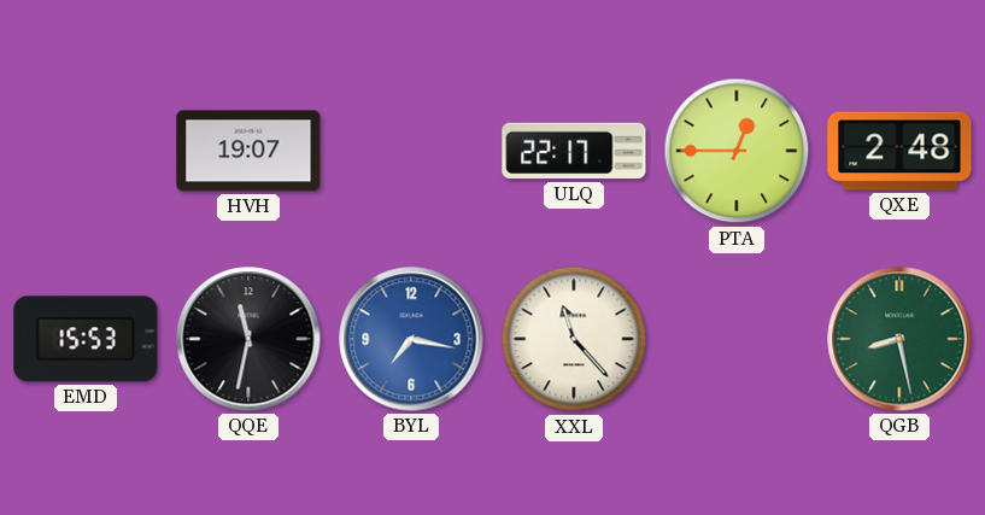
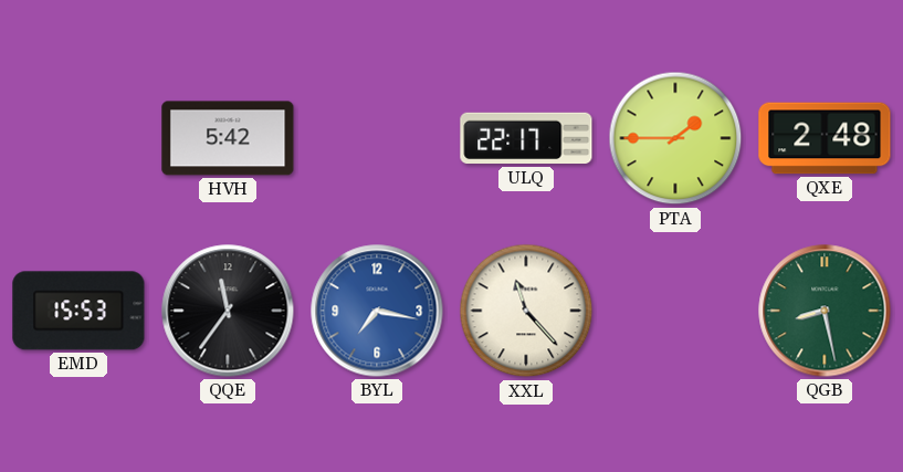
HVH: 19:07 -> 5:42 (228, 138)
PTA: 12:45 -> 1:45 (675, 138)
QQE: 11:32 -> 11:36 (228, 311)
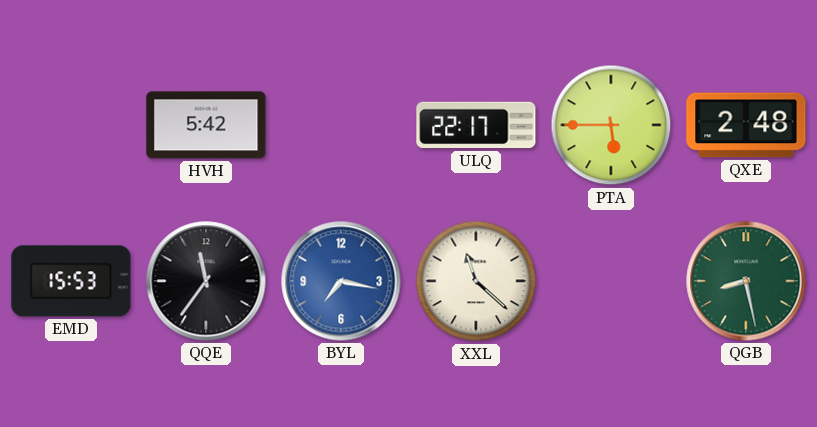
PTA: 1:45 -> 5:45 (611, 125)
XXL: 11:23 -> 11:22 (476, 281)
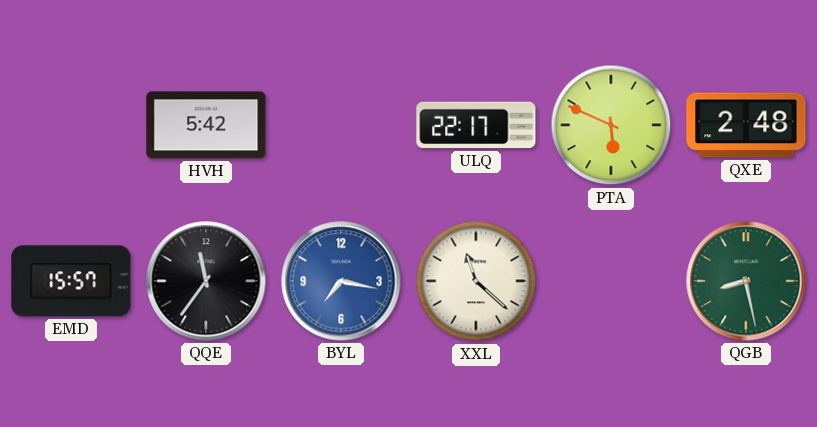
PTA: 5:45 -> 5:49 (611, 125)
EMD: 15:53 -> 15:57 (71, 281)
